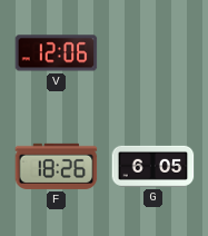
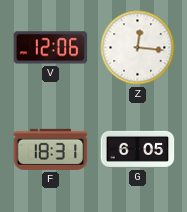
Z: none -> 12:16 (138, 48)
F: 18:26 -> 18:31 (51, 149)
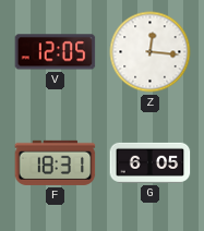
V: 12:06 -> 12:05 (56, 52)
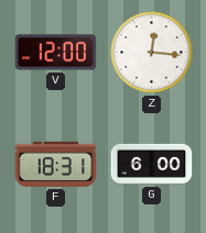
V: 12:05 -> 12:00 (56, 53)
G: 6:05 -> 6:00 (152, 164)
